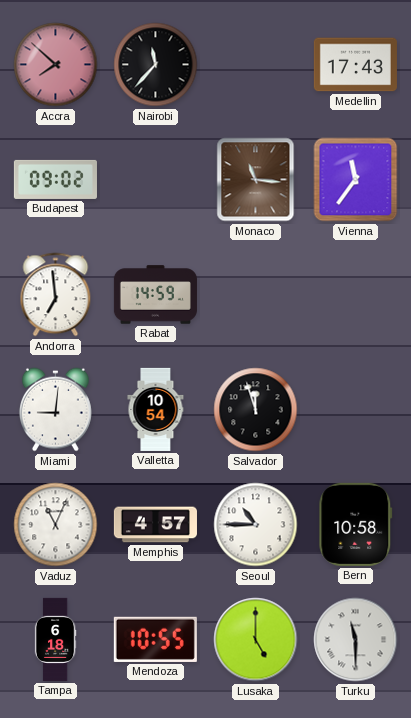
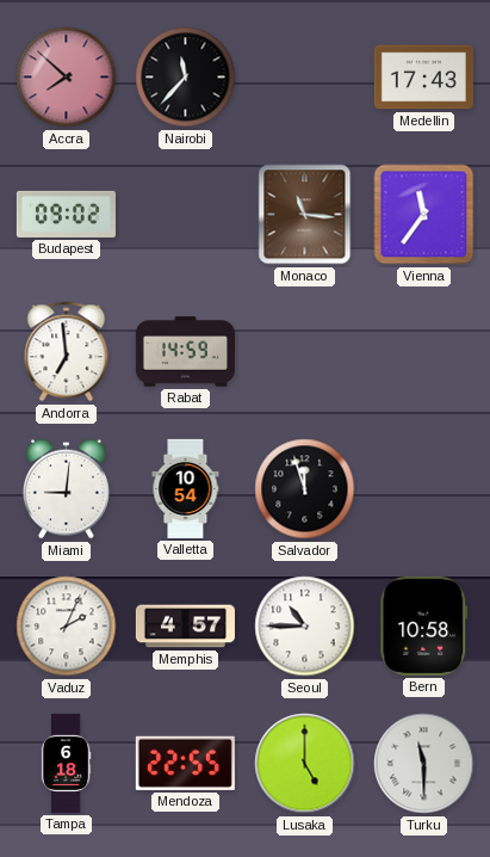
Vaduz: 11:04 -> 2:04 (67, 627)
Mendoza: 10:55 -> 22:55 (185, 763)
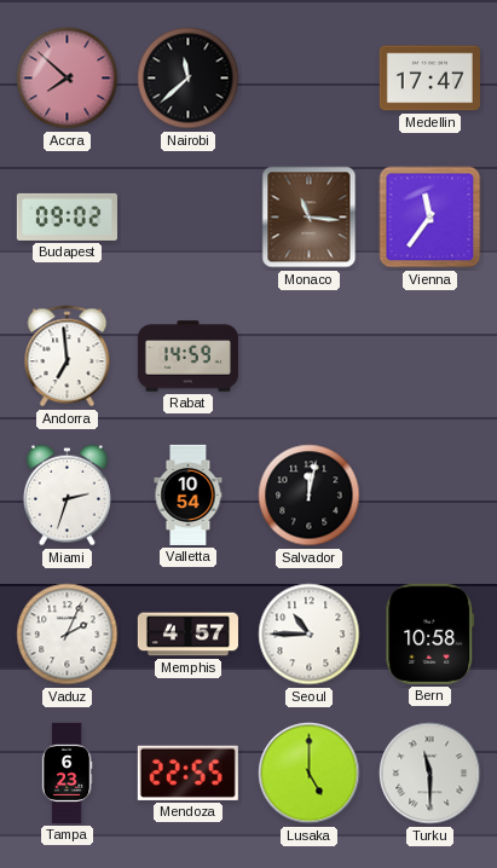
Nairobi: 11:37 -> 11:38 (189, 79)
Medellin: 17:43 -> 17:47 (429, 79)
Miami: 9:01 -> 2:33 (67, 496)
Salvador: 11:57 -> 12:02 (310, 496)
Tampa: 6:18 -> 6:23 (67, 772)
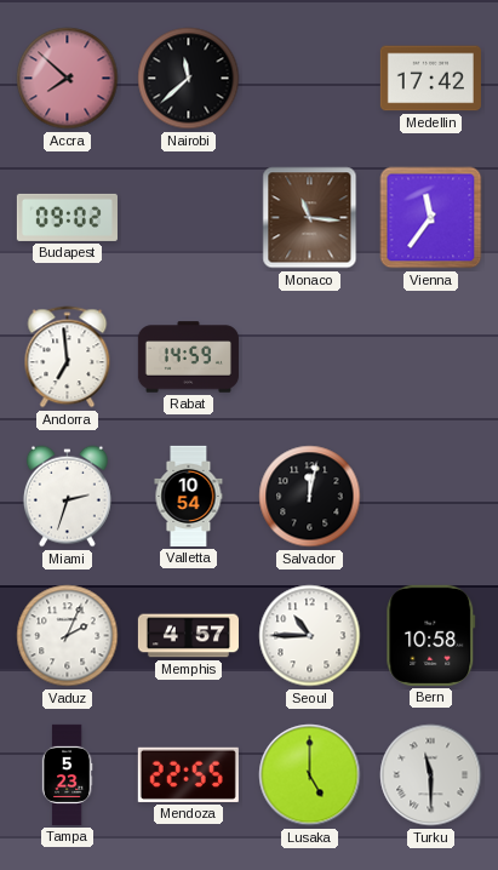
Medellin: 17:47 -> 17:42 (430, 79)
Tampa: 6:23 -> 5:23 (67, 774)
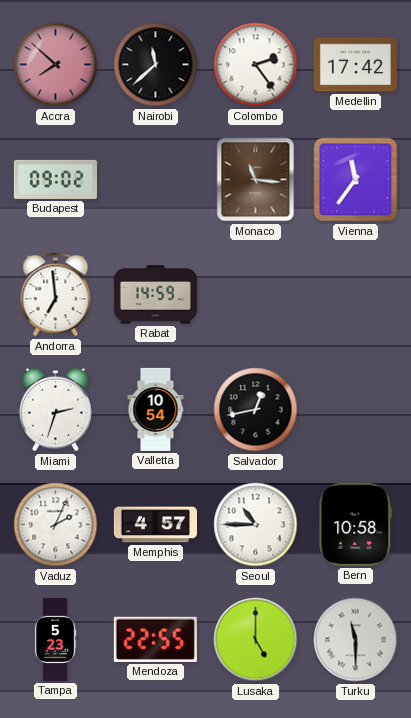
Colombo: none -> 2:24 (256, 65)
Salvador: 12:02 -> 12:43 (256, 410)
